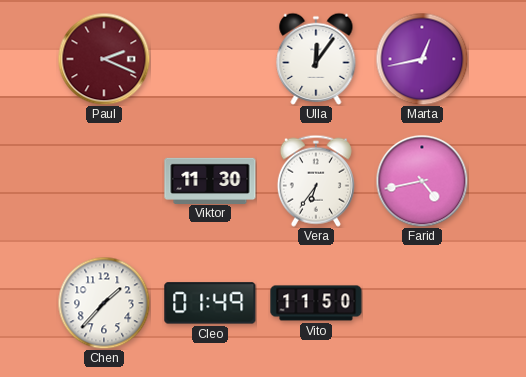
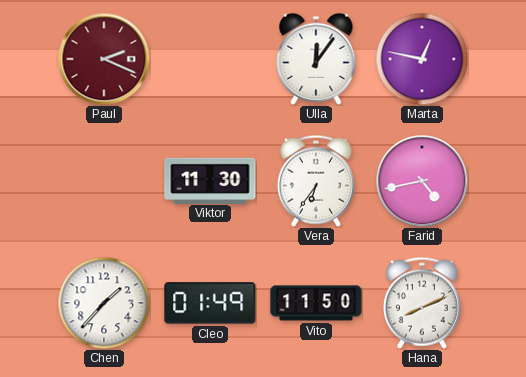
Marta: 12:43 -> 12:47 (422, 59)
Hana: none -> 8:11 (422, 303)
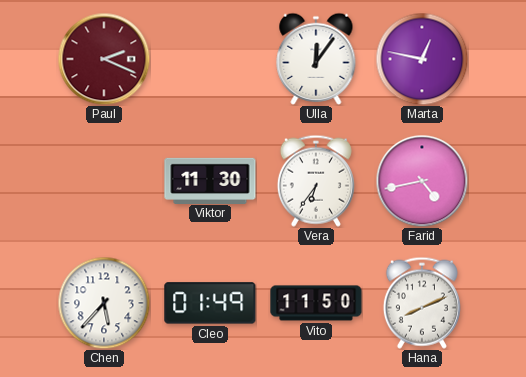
Chen: 1:37 -> 5:37 (104, 303)
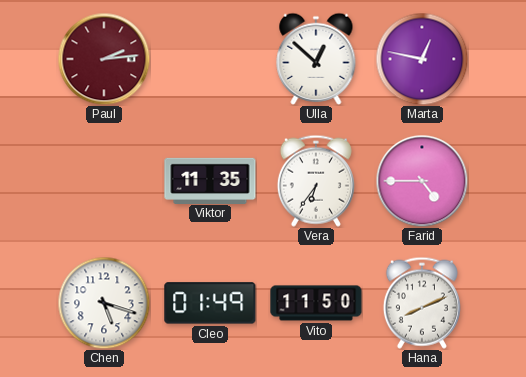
Paul: 2:19 -> 2:14 (104, 59)
Ulla: 12:06 -> 12:52 (316, 59)
Viktor: 11:30 -> 11:35 (210, 180)
Farid: 4:43 -> 4:45 (422, 181)
Chen: 5:37 -> 5:18 (104, 303)
